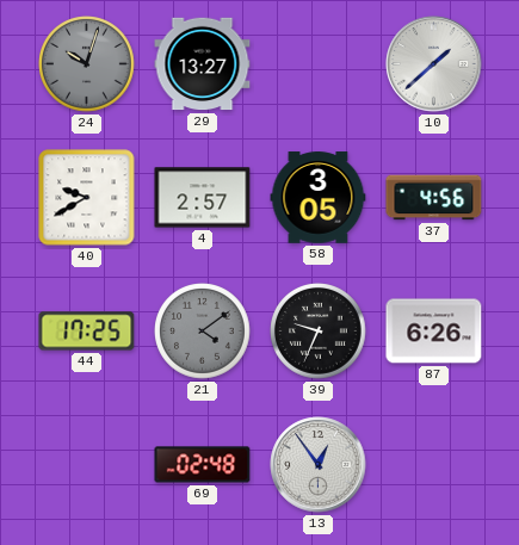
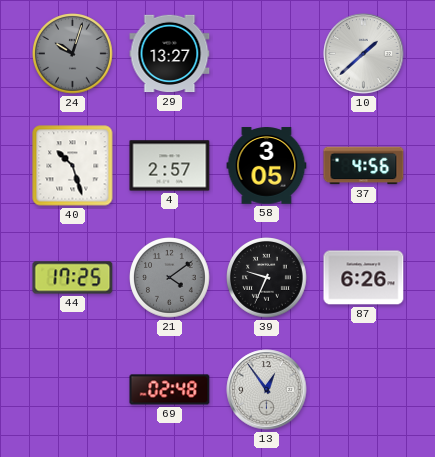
40: 9:40 -> 10:27 (73, 166)
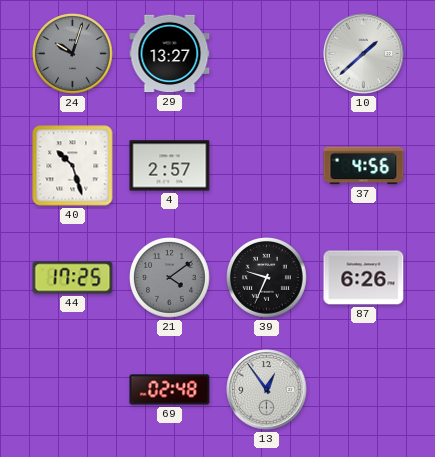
58: 3:05 -> none (267, 166)
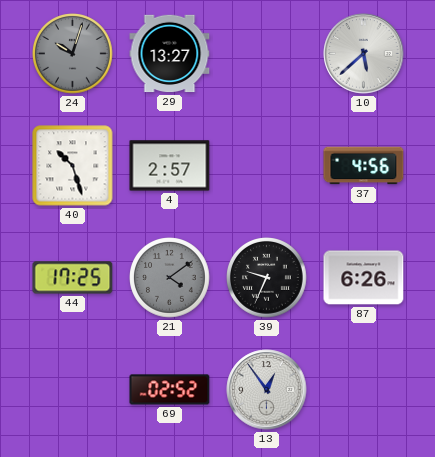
10: 1:38 -> 5:38 (364, 54)
69: 02:48 -> 02:52 (170, 390)
